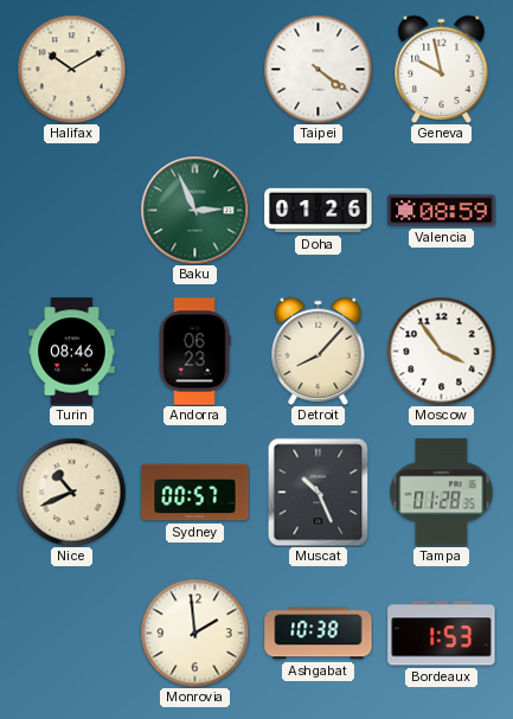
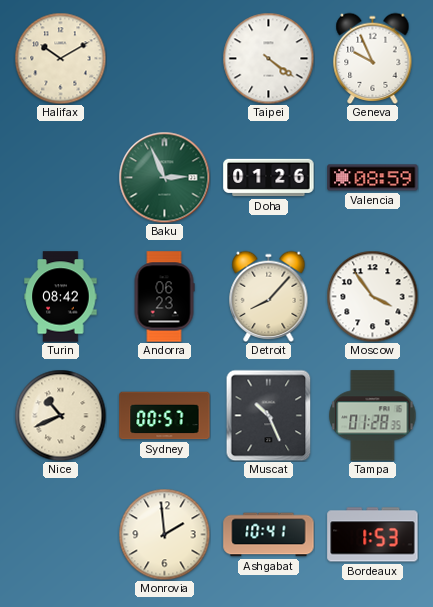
Geneva: 9:58 -> 9:56 (373, 58)
Turin: 08:46 -> 08:42 (61, 297)
Ashgabat: 10:38 -> 10:41 (269, 535)
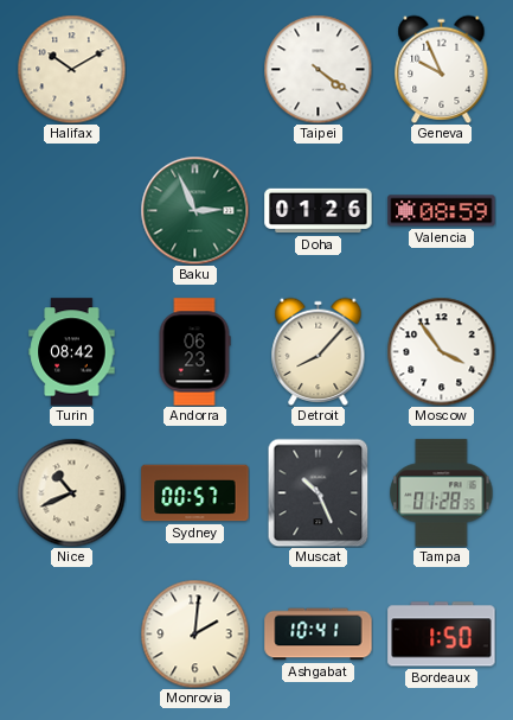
Monrovia: 1:59 -> 2:01 (194, 633)
Bordeaux: 1:53 -> 1:50 (442, 635)
